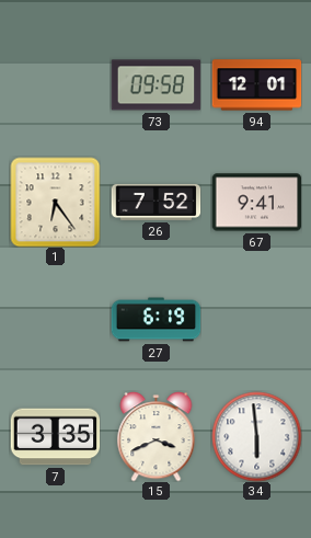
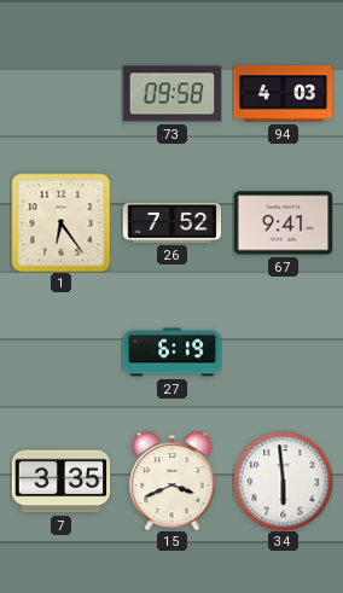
94: 12:01 -> 4:03 (283, 94)
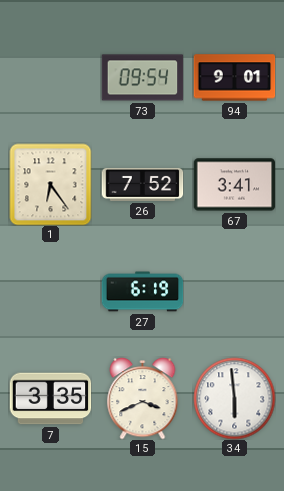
73: 09:58 -> 09:54 (142, 78)
94: 4:03 -> 9:01 (234, 78)
67: 9:41 -> 3:41 (234, 185)
